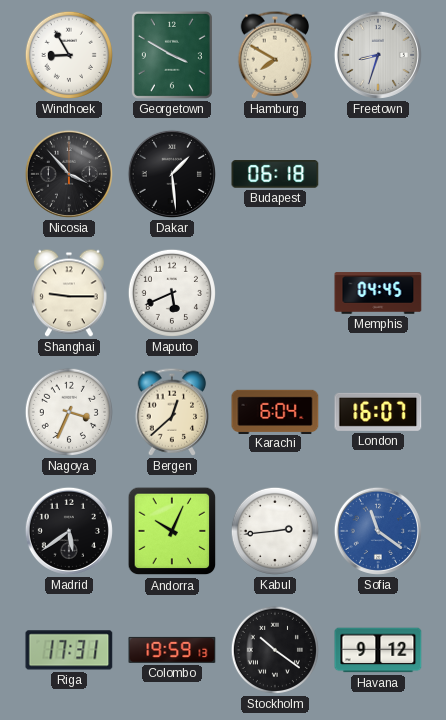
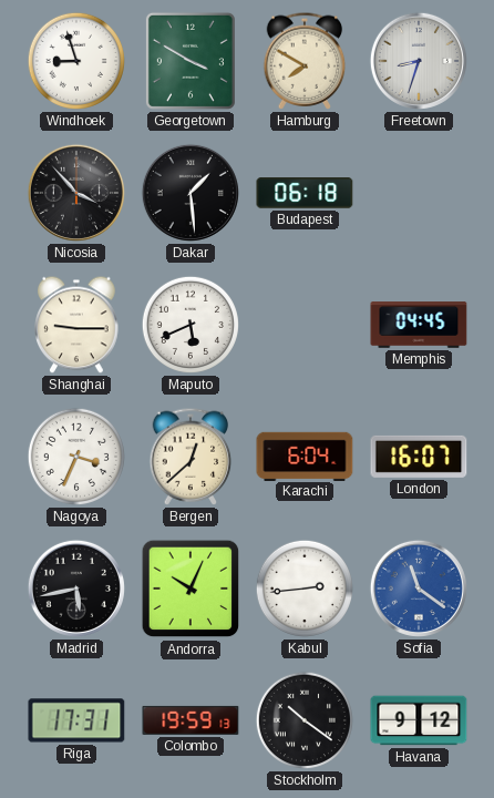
Windhoek: 8:55 -> 8:57 (76, 61)
Madrid: 5:39 -> 5:43 (76, 589)
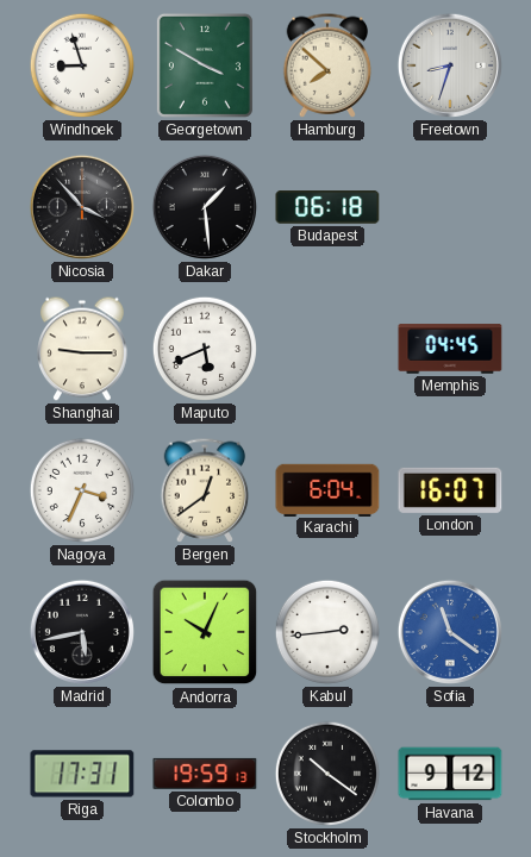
Hamburg: 7:50 -> 7:52 (327, 65)
Bergen: 12:38 -> 12:39 (205, 490)
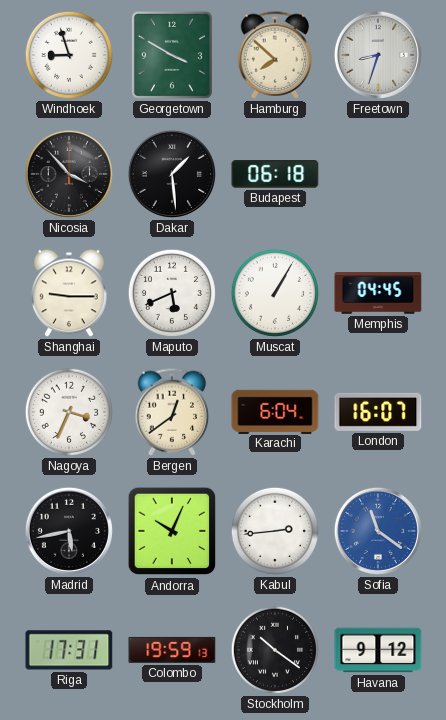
Muscat: none -> 1:05 (275, 293)
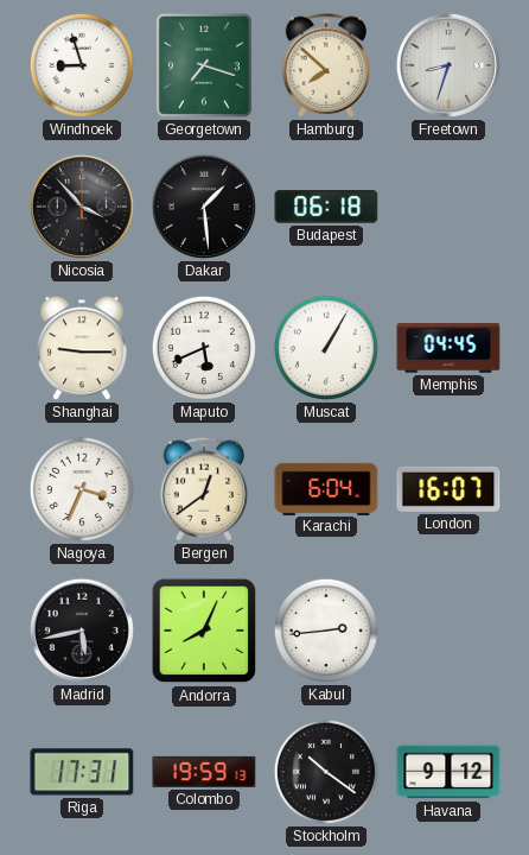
Georgetown: 3:50 -> 7:18 (204, 65)
Andorra: 10:04 -> 8:04 (204, 631)
Sofia: 11:21 -> none (378, 531)
